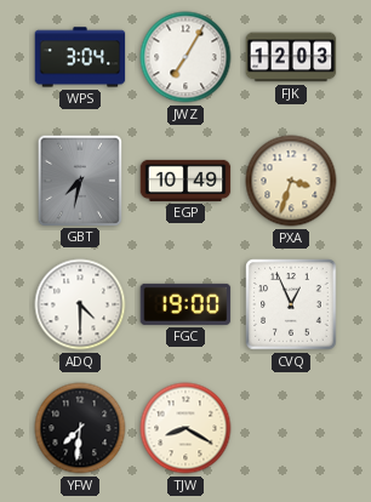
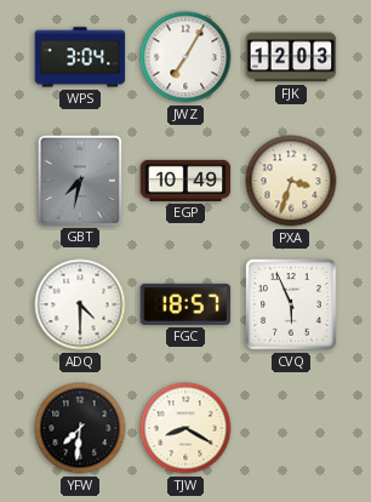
FGC: 19:00 -> 18:57 (185, 304)
CVQ: 12:56 -> 5:56 (291, 304)
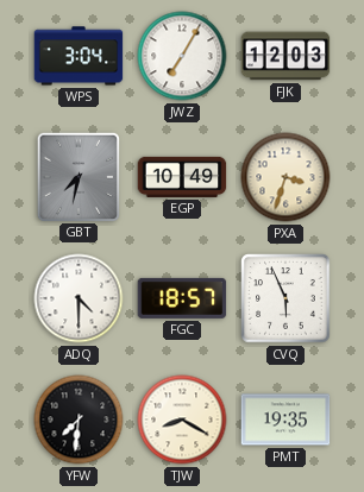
PMT: none -> 19:35 (285, 420)
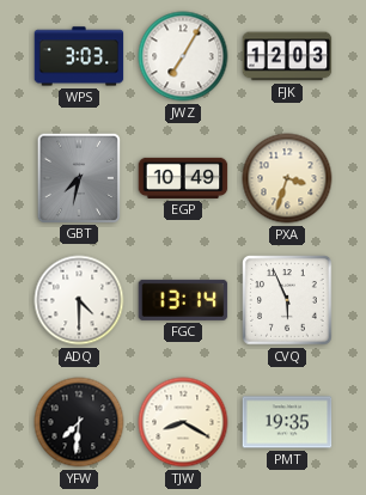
WPS: 3:04 -> 3:03 (79, 56)
FGC: 18:57 -> 13:14 (183, 300)
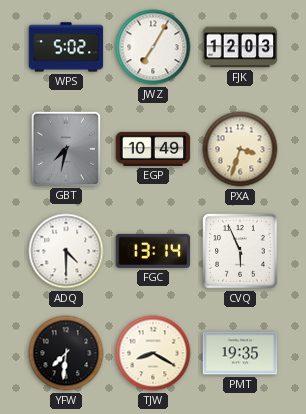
WPS: 3:03 -> 5:02 (66, 47)
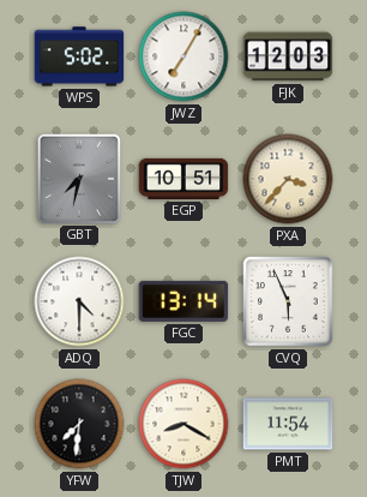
EGP: 10:49 -> 10:51 (183, 179)
PXA: 3:33 -> 3:37 (288, 179)
PMT: 19:35 -> 11:54 (288, 424)
